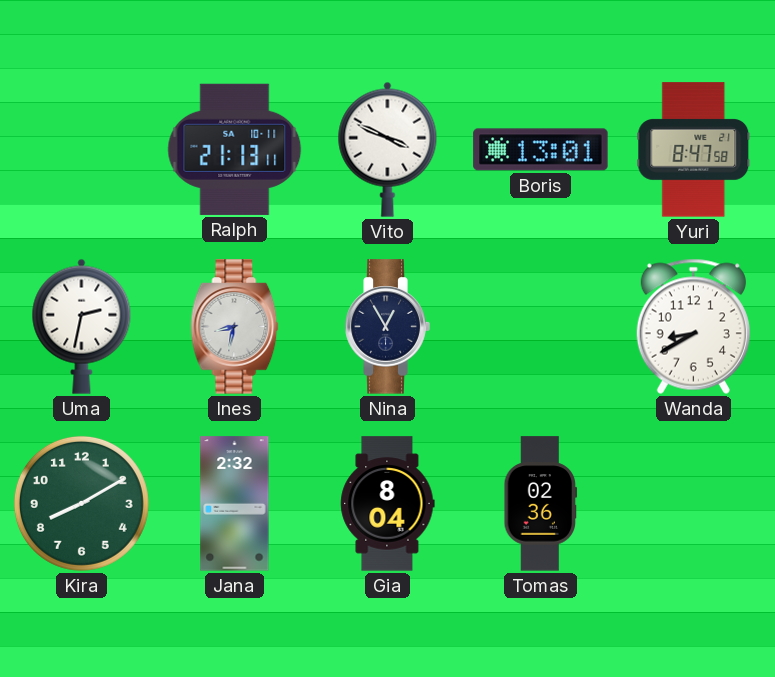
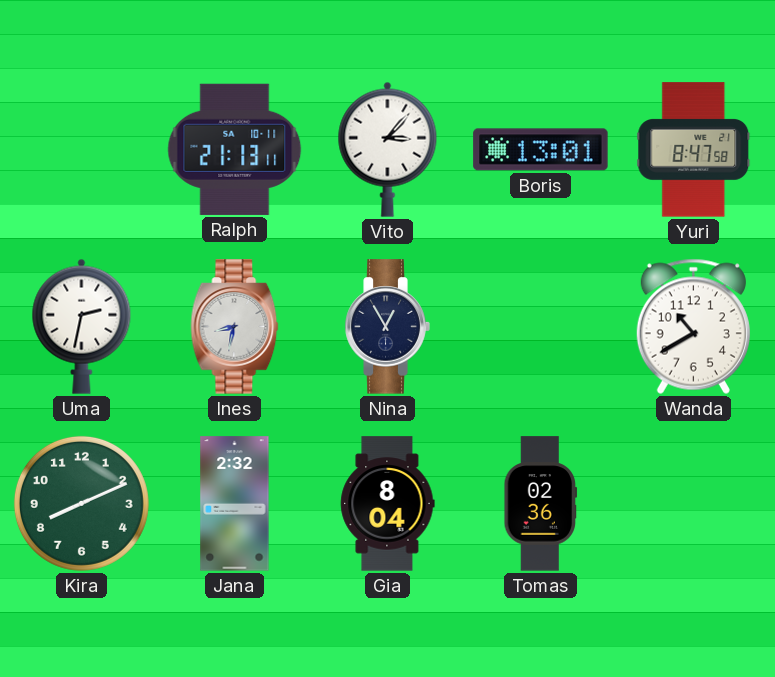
Vito: 3:49 -> 3:07 (388, 149)
Wanda: 8:40 -> 10:40 (693, 326)
Kira: 8:10 -> 8:11 (81, 503)
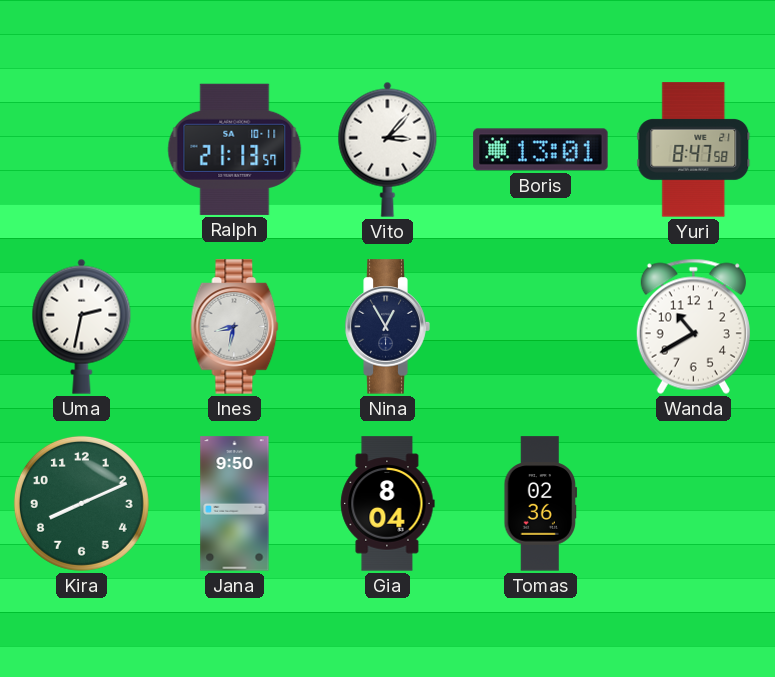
Ralph: 21:13:11 -> 21:13:57 (235, 149)
Jana: 2:32 -> 9:50 (235, 504)
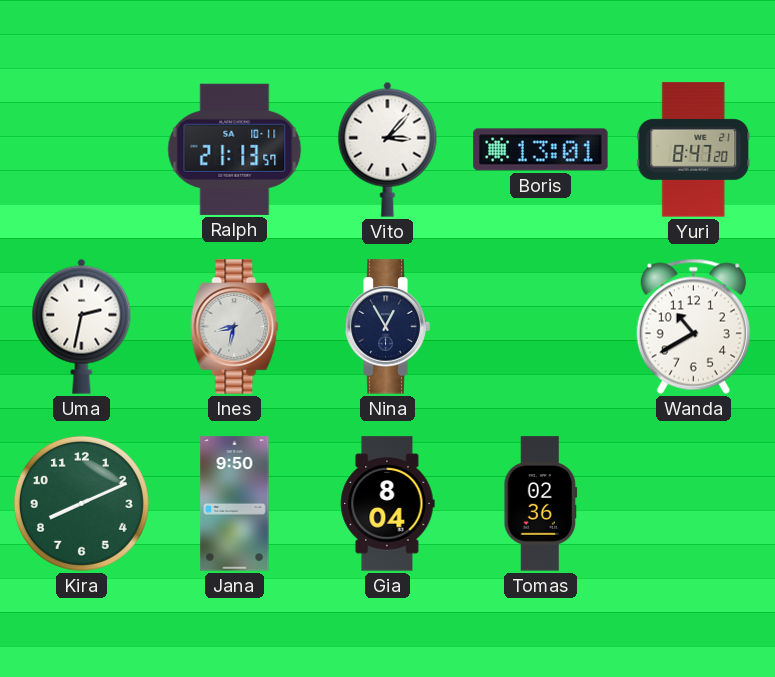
Yuri: 8:47:58 -> 8:47:20 (694, 150)
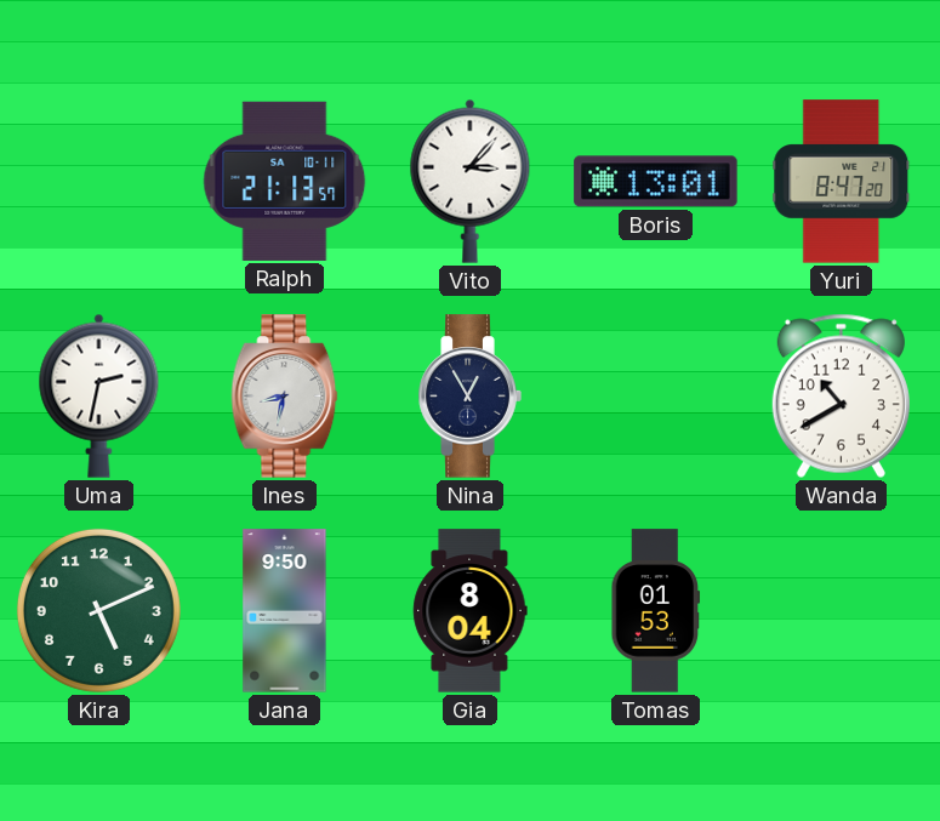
Kira: 8:11 -> 5:11 (98, 610)
Tomas: 02:36 -> 01:53 (656, 611)
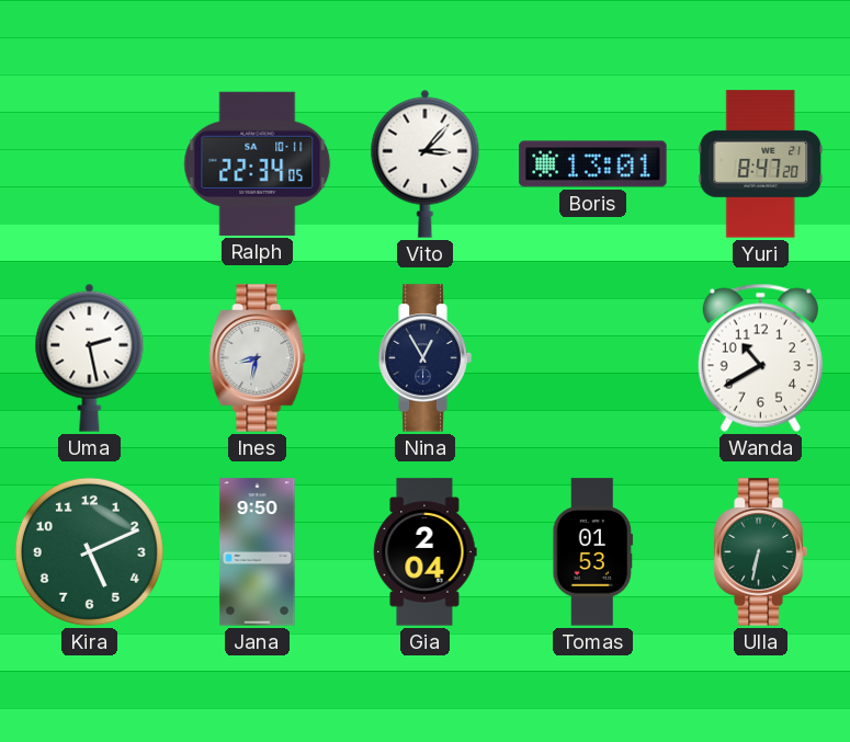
Ralph: 21:13 -> 22:34 (258, 163)
Uma: 2:32 -> 2:28 (90, 357)
Gia: 8:04 -> 2:04 (426, 552)
Ulla: none -> 6:32 (760, 552)
